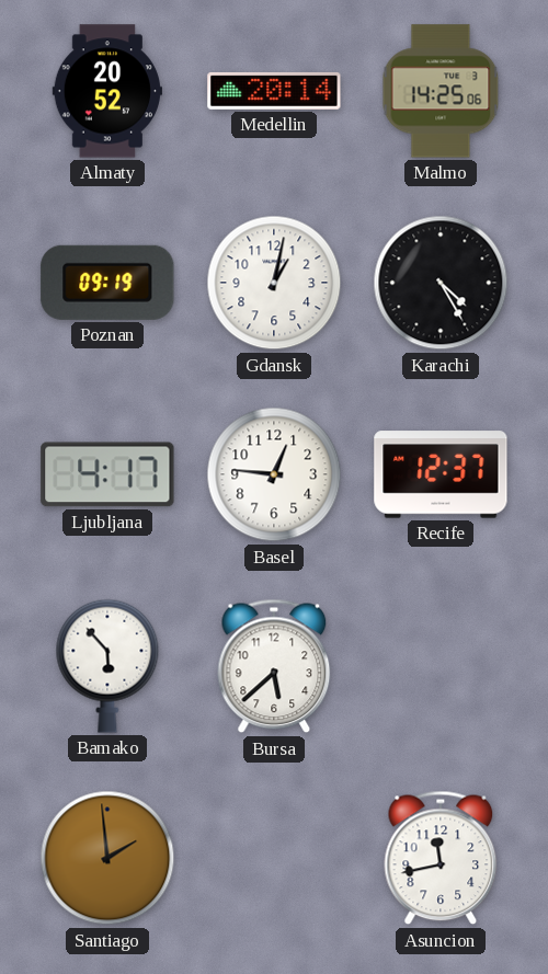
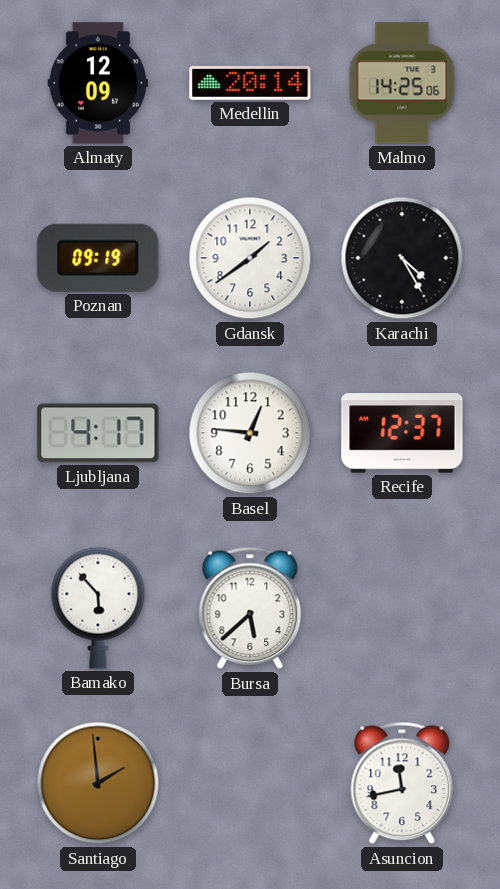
Almaty: 20:52 -> 12:09 (98, 83)
Gdansk: 1:02 -> 1:39 (250, 258)
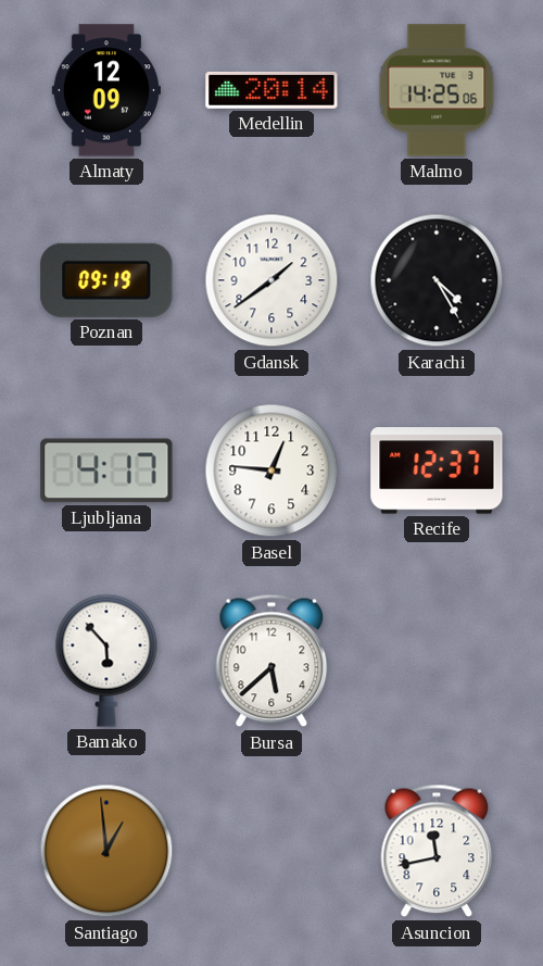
Santiago: 1:59 -> 12:59 (106, 851)
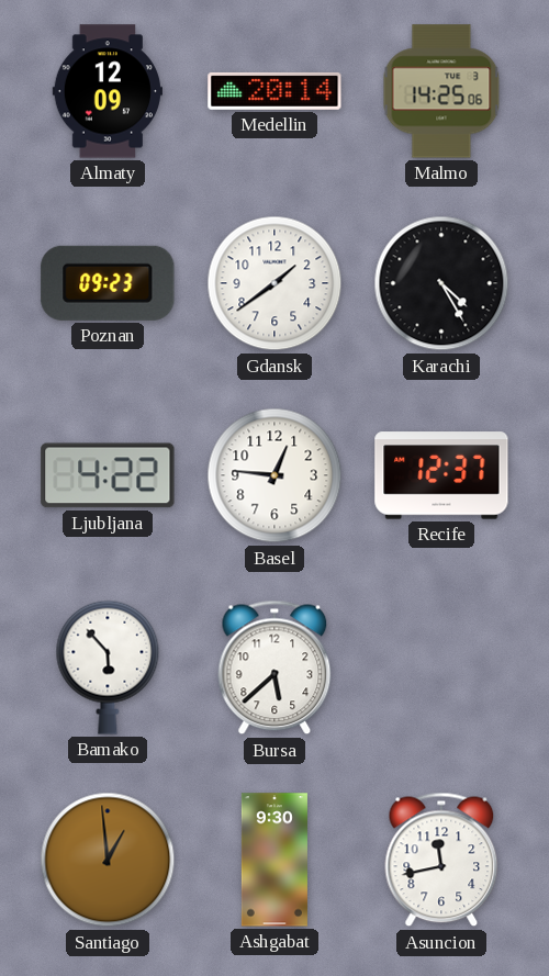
Poznan: 09:19 -> 09:23 (108, 283)
Ljubljana: 4:17 -> 4:22 (108, 475)
Ashgabat: none -> 9:30 (274, 860)
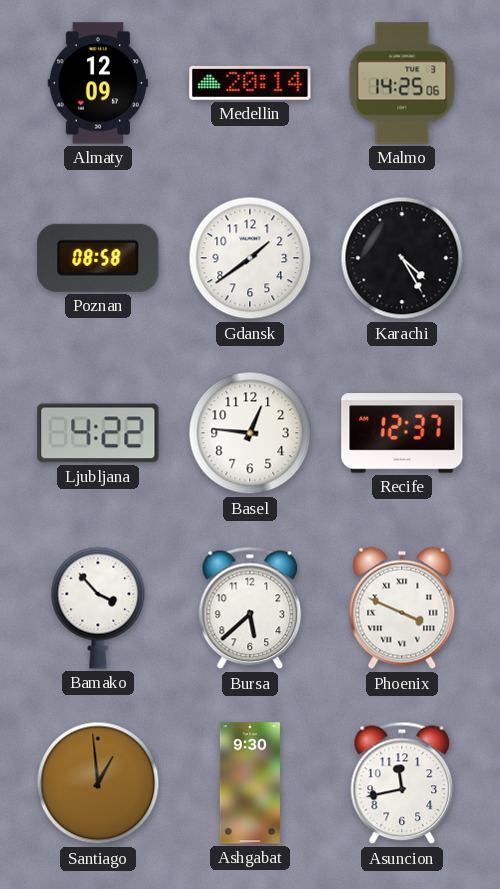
Poznan: 09:23 -> 08:58 (98, 258)
Bamako: 5:53 -> 3:53 (98, 608)
Phoenix: none -> 3:49 (402, 608)
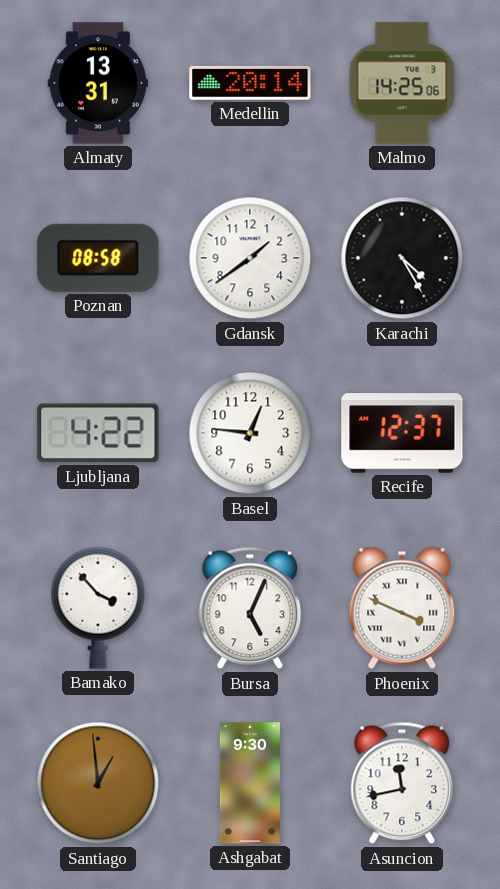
Almaty: 12:09 -> 13:31 (98, 83)
Bursa: 5:38 -> 5:04 (250, 608)
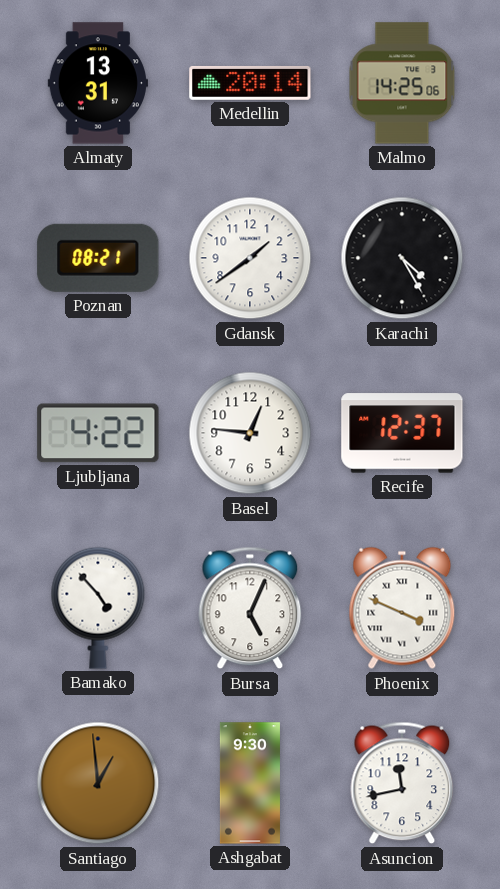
Poznan: 08:58 -> 08:21 (98, 258)
Bamako: 3:53 -> 4:53 (98, 608)
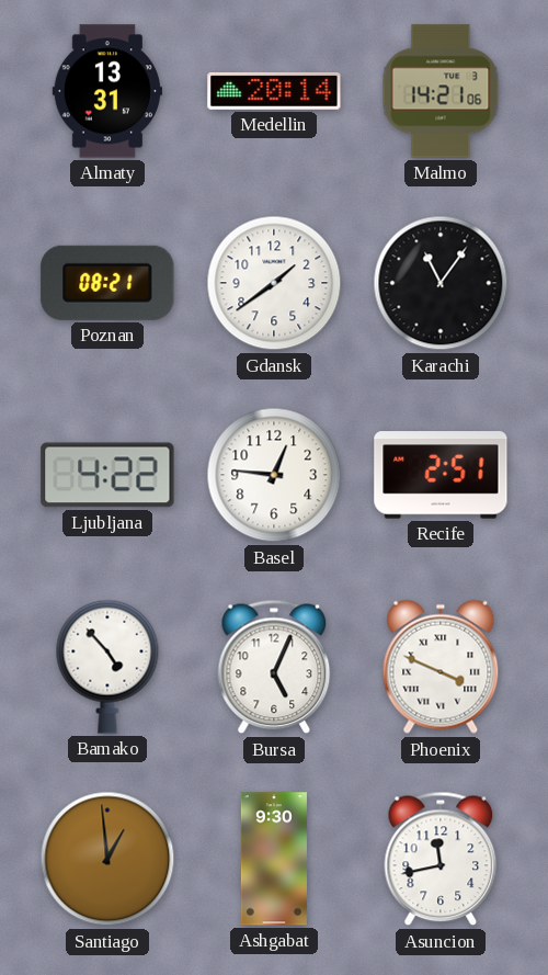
Malmo: 14:25 -> 14:21 (441, 91)
Karachi: 4:25 -> 11:06 (441, 283)
Recife: 12:37 -> 2:51 (441, 475)
